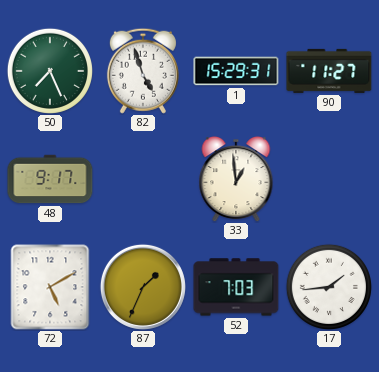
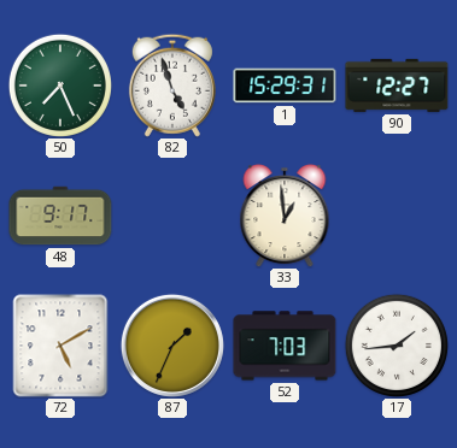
90: 11:27 -> 12:27 (397, 86)
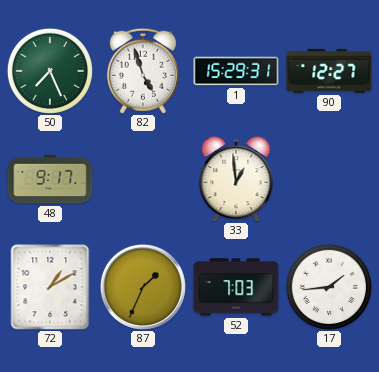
72: 5:10 -> 1:10 (50, 287)
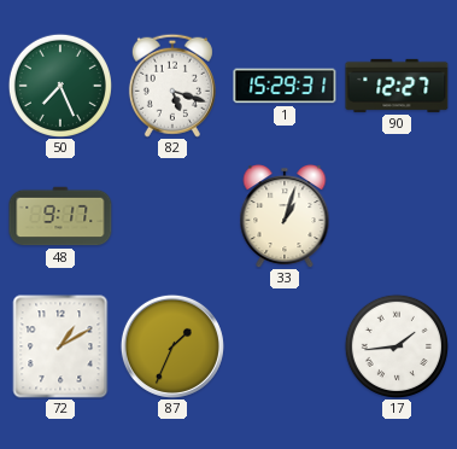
82: 4:57 -> 5:18 (172, 86)
33: 12:59 -> 1:03 (285, 217)
52: 7:03 -> none (236, 287)
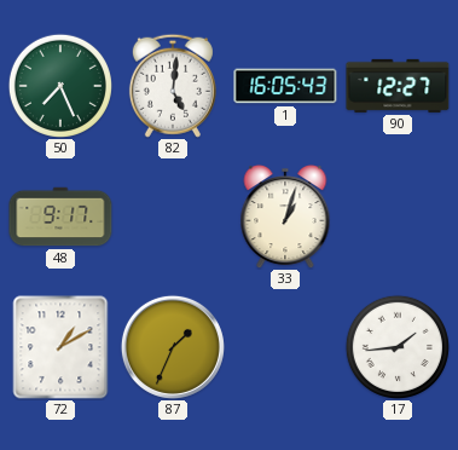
82: 5:18 -> 5:01 (173, 86)
1: 15:29 -> 16:05 (285, 86)
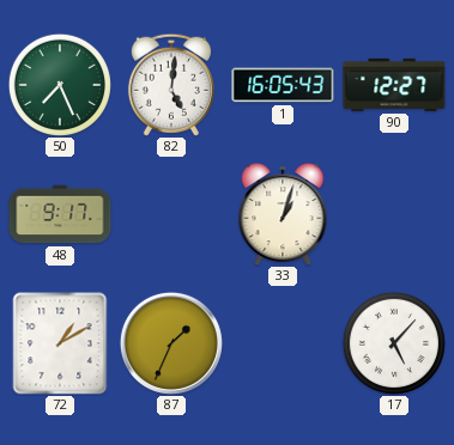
17: 1:44 -> 5:07 (394, 343)
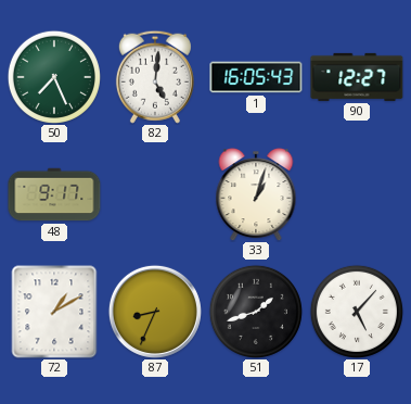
87: 1:34 -> 8:34 (155, 312)
51: none -> 1:42 (256, 312)
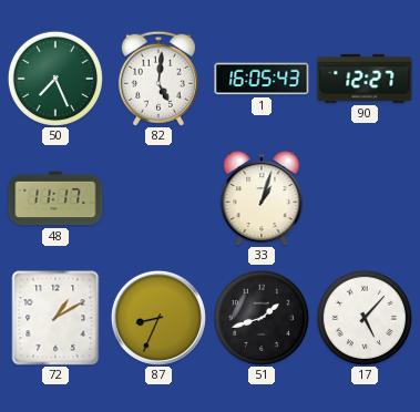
48: 9:17 -> 11:17 (55, 198)
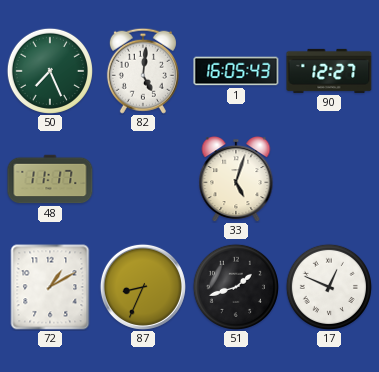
33: 1:03 -> 5:03 (236, 180)
17: 5:07 -> 12:49 (329, 287)
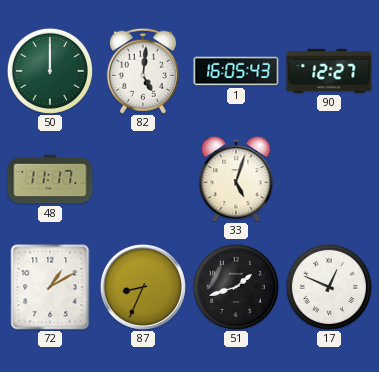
50: 7:26 -> 12:00 (50, 71)
